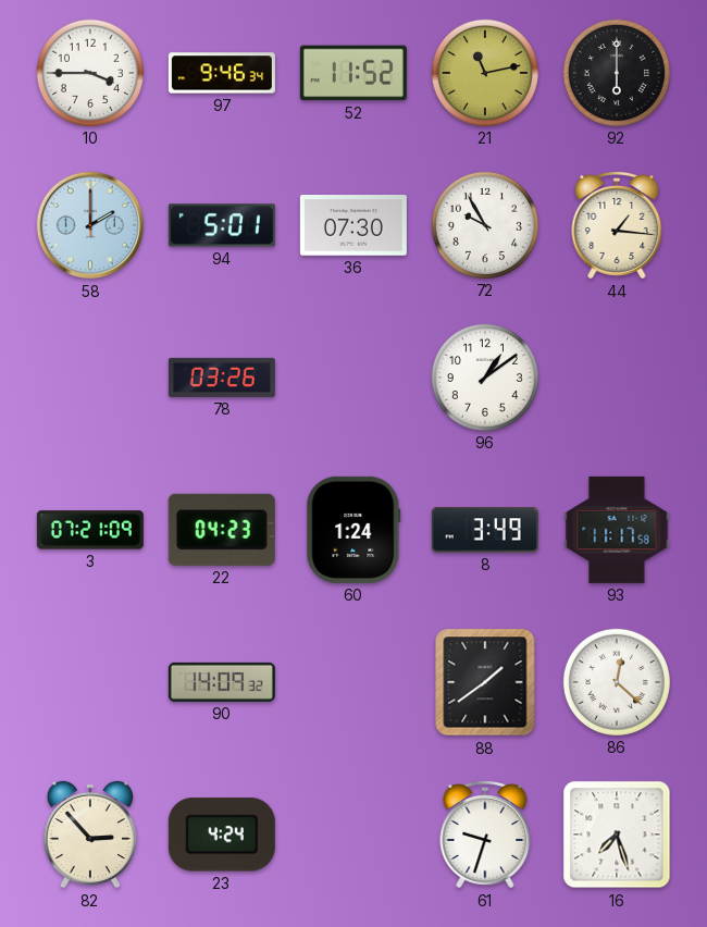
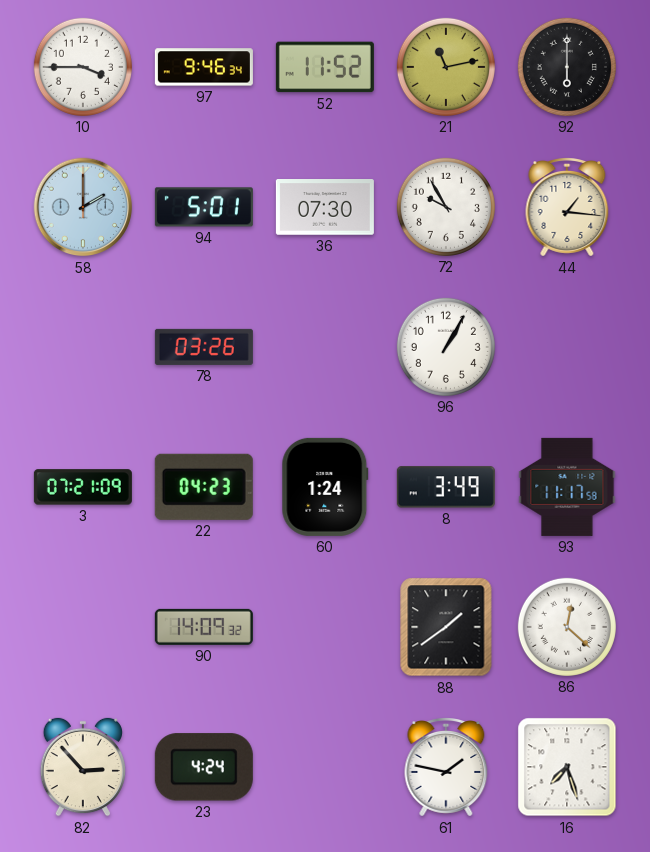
96: 1:09 -> 1:05 (446, 347)
61: 9:33 -> 1:47 (446, 768)
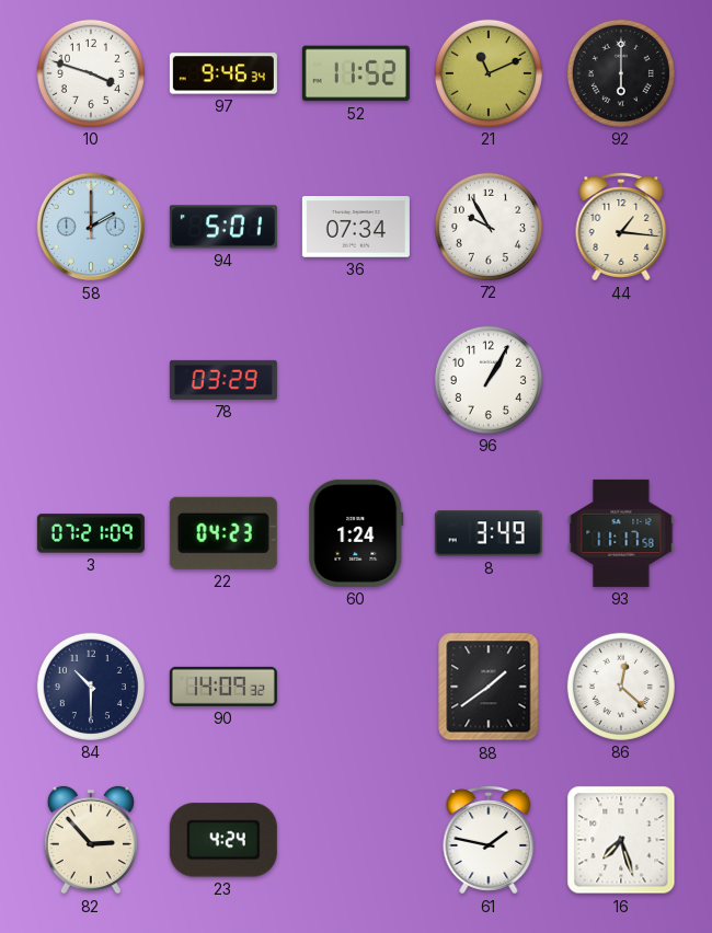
10: 3:45 -> 3:48 (91, 73)
21: 11:13 -> 11:11 (489, 73)
36: 07:30 -> 07:34 (356, 228)
78: 03:26 -> 03:29 (223, 380)
84: none -> 10:30 (91, 687)
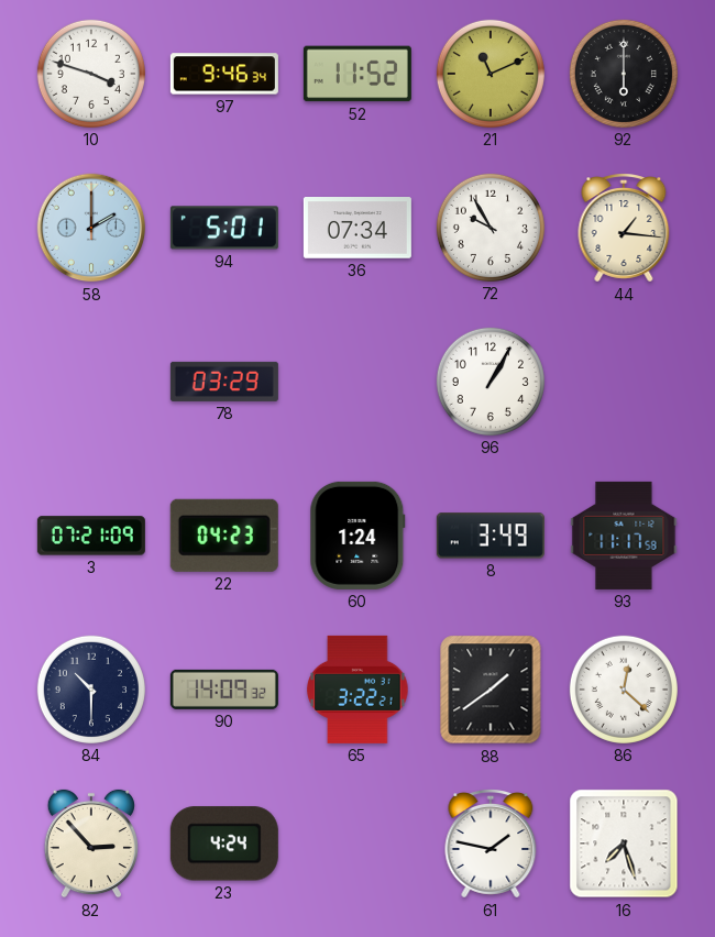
65: none -> 3:22 (358, 690)
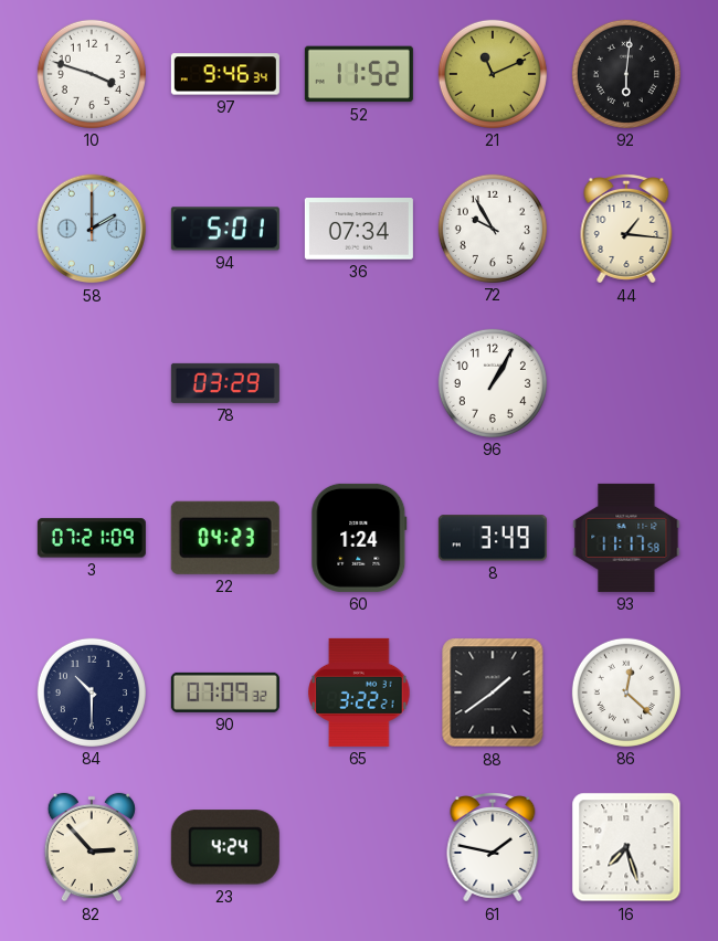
92: 6:00 -> 6:01 (626, 74)
90: 14:09 -> 07:09 (225, 692)
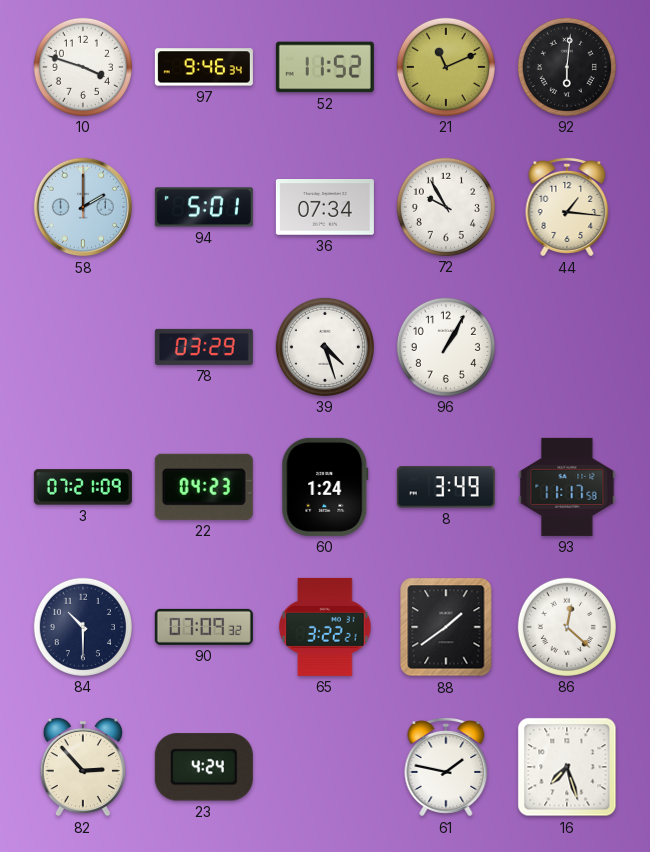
39: none -> 4:27 (325, 347)
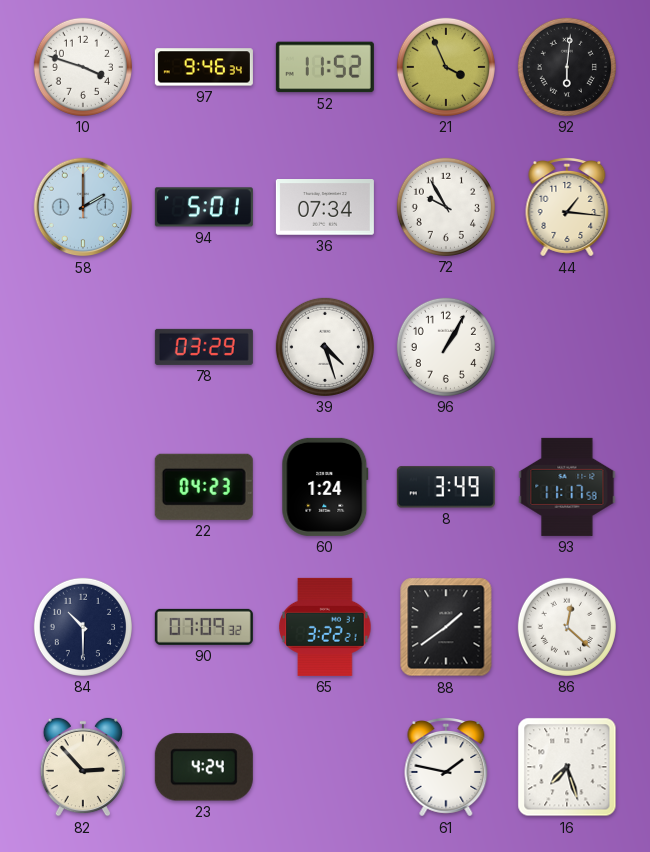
21: 11:11 -> 3:56 (446, 67)
3: 07:21 -> none (83, 487)
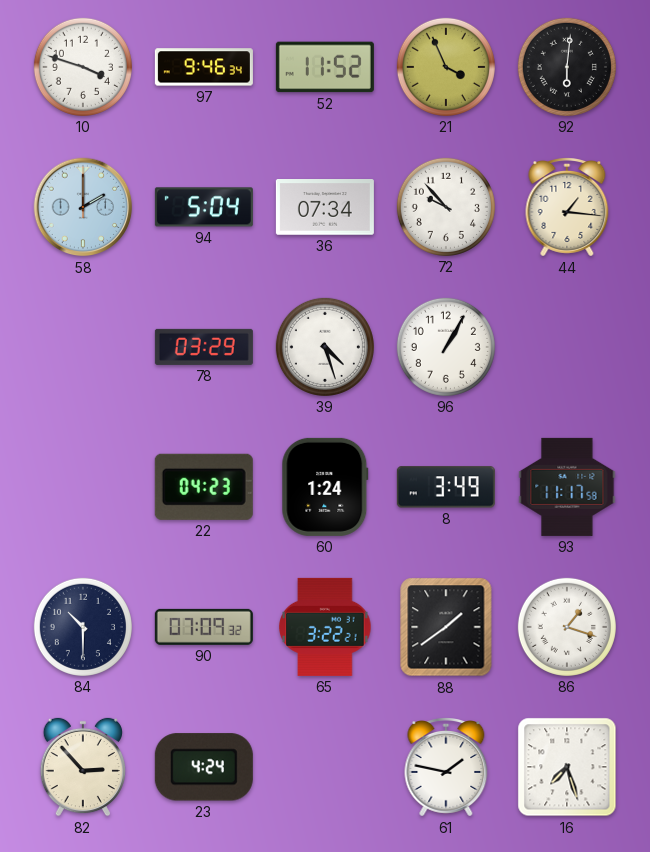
94: 5:01 -> 5:04 (204, 207)
72: 9:55 -> 9:53 (446, 207)
86: 12:22 -> 1:18 (567, 627)
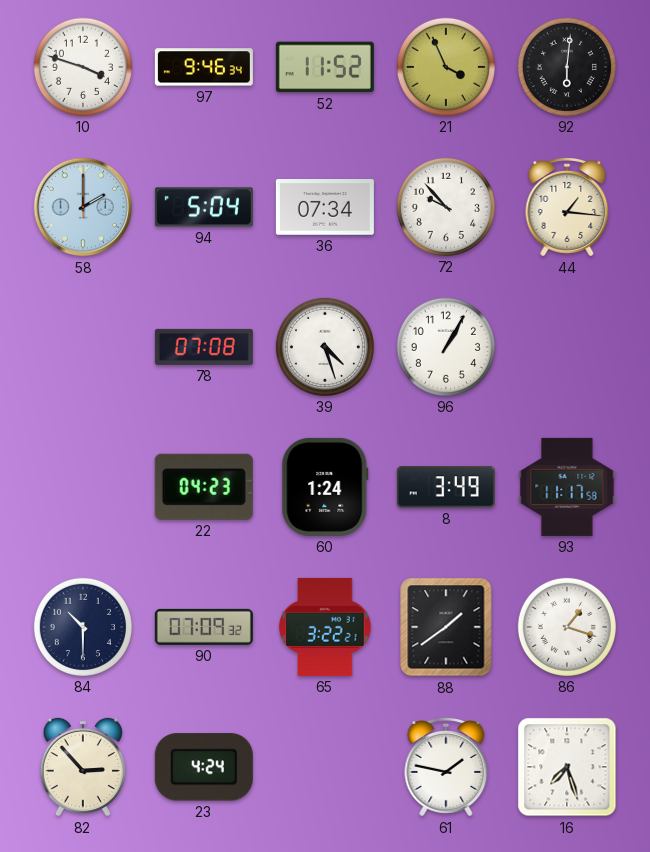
78: 03:29 -> 07:08 (204, 347)
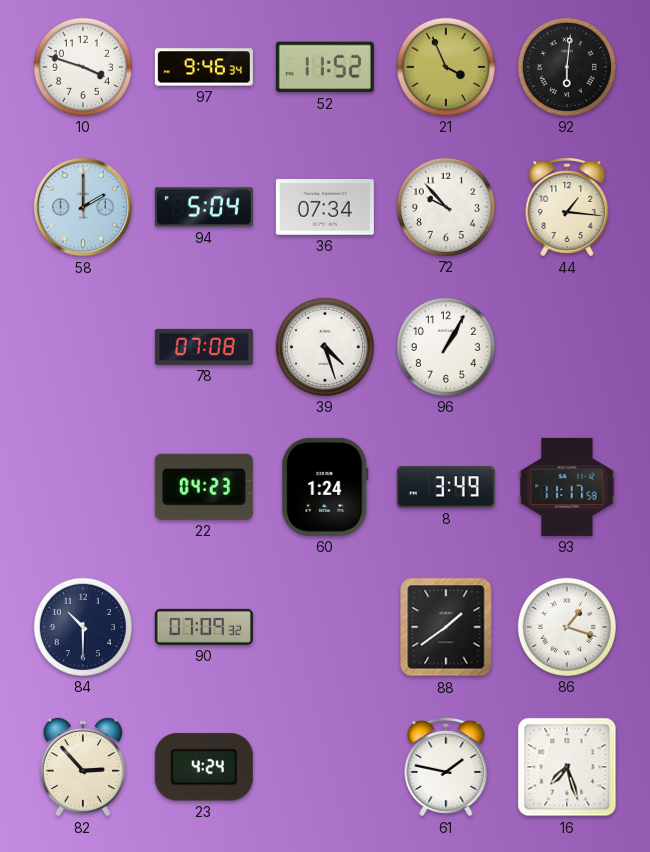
65: 3:22 -> none (325, 627)
